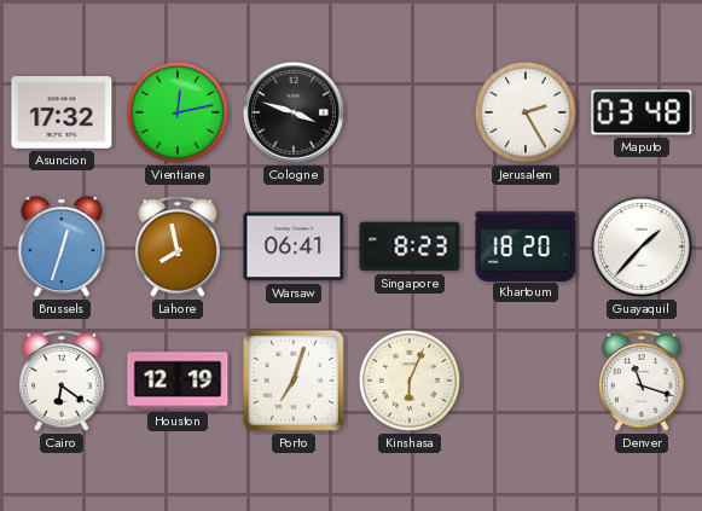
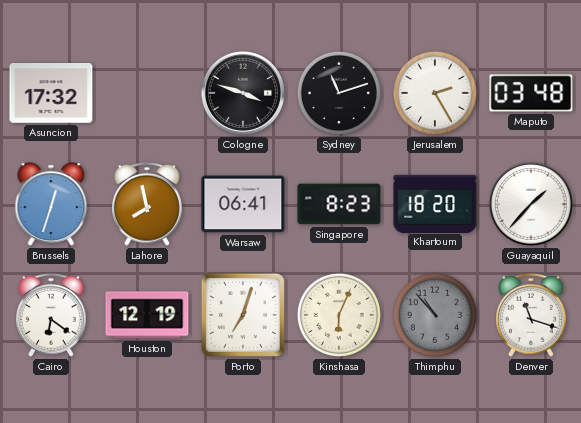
Vientiane: 12:13 -> none (178, 112)
Sydney: none -> 11:12 (339, 93)
Thimphu: none -> 10:53 (435, 315)
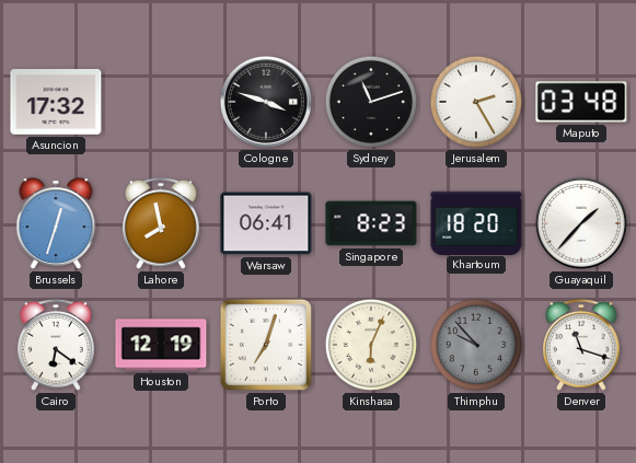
Thimphu: 10:53 -> 9:53 (476, 345)
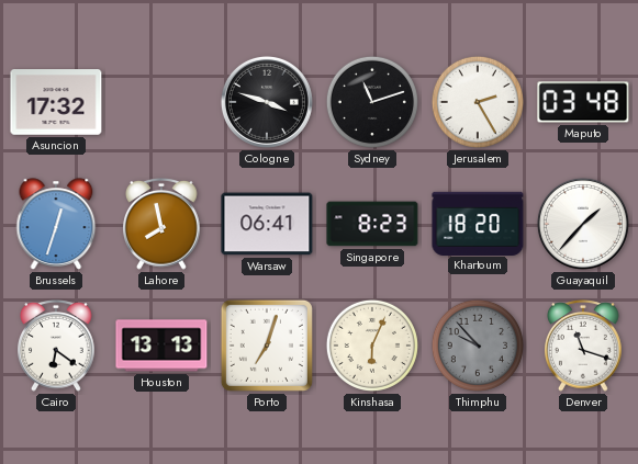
Houston: 12:19 -> 13:13 (161, 346)
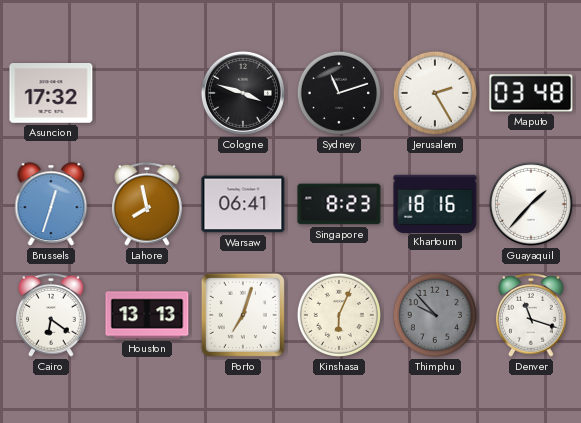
Khartoum: 18:20 -> 18:16 (435, 203)
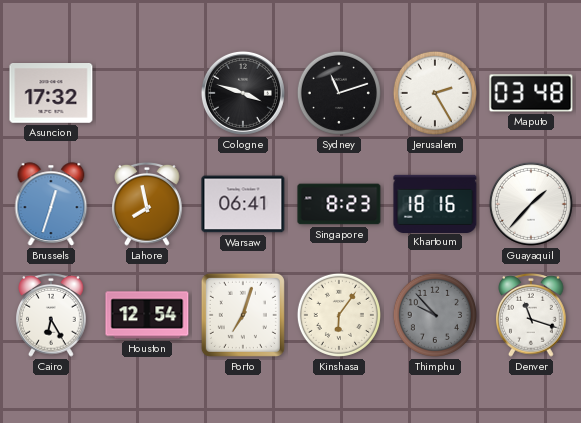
Cairo: 6:21 -> 6:25 (51, 315)
Houston: 13:13 -> 12:54 (147, 315)
Kinshasa: 6:04 -> 6:06 (339, 315)
